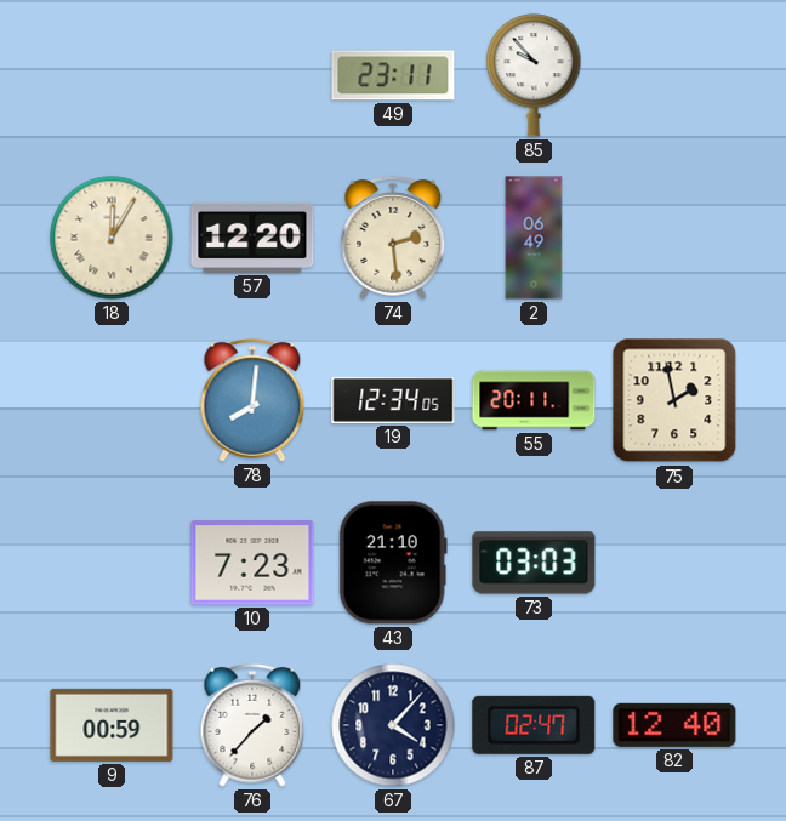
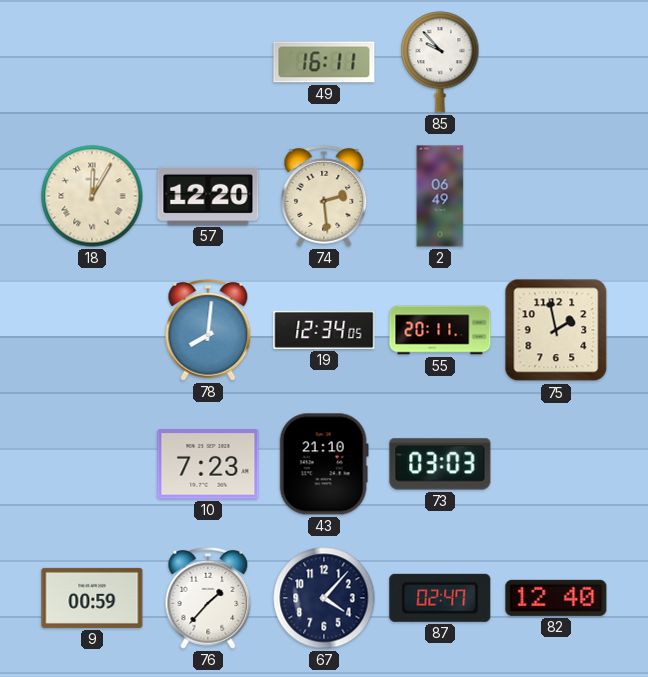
49: 23:11 -> 16:11 (324, 62)
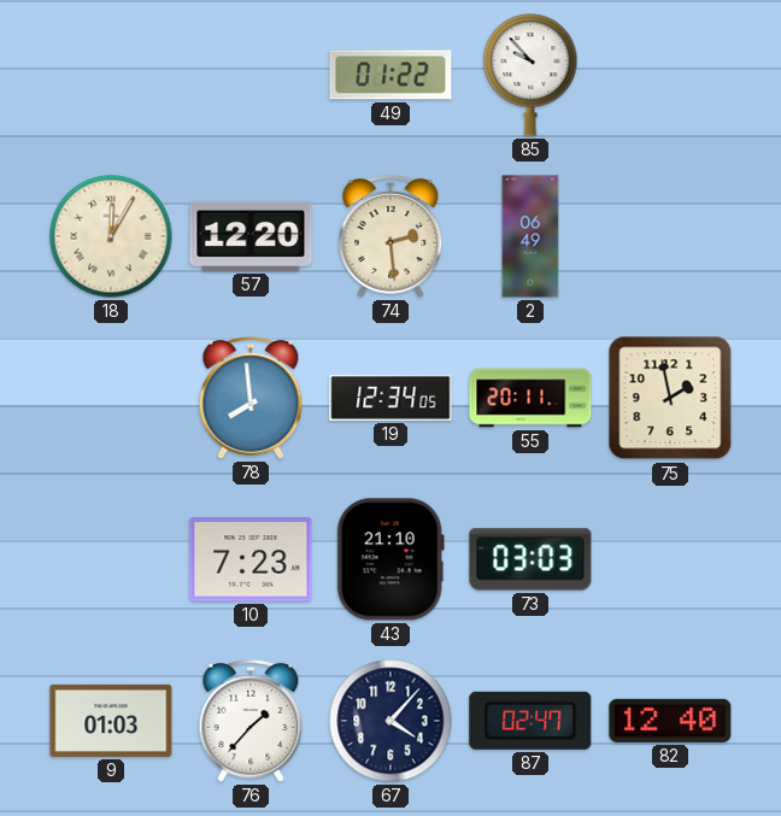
49: 16:11 -> 01:22 (390, 75)
78: 8:01 -> 7:59 (251, 399)
9: 00:59 -> 01:03 (111, 721)
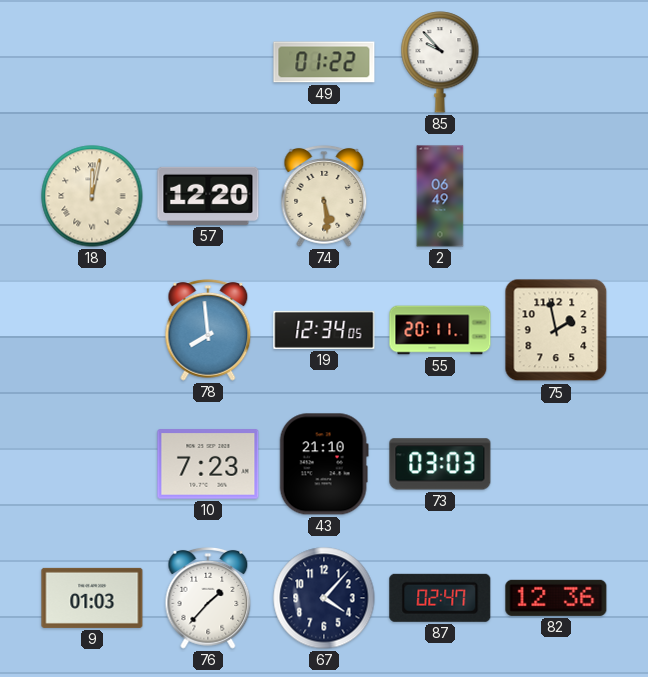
18: 12:05 -> 12:02 (92, 196)
74: 2:29 -> 5:29 (324, 197)
82: 12:40 -> 12:36 (556, 598)
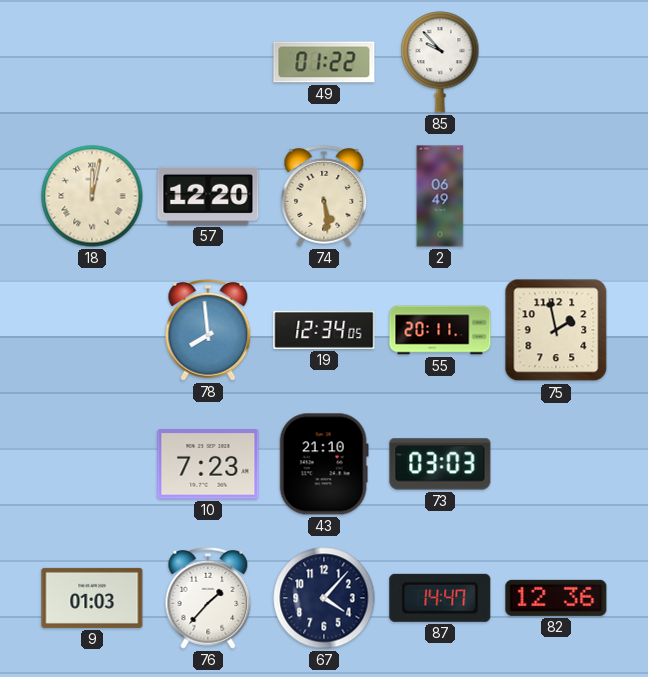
87: 02:47 -> 14:47 (440, 598)
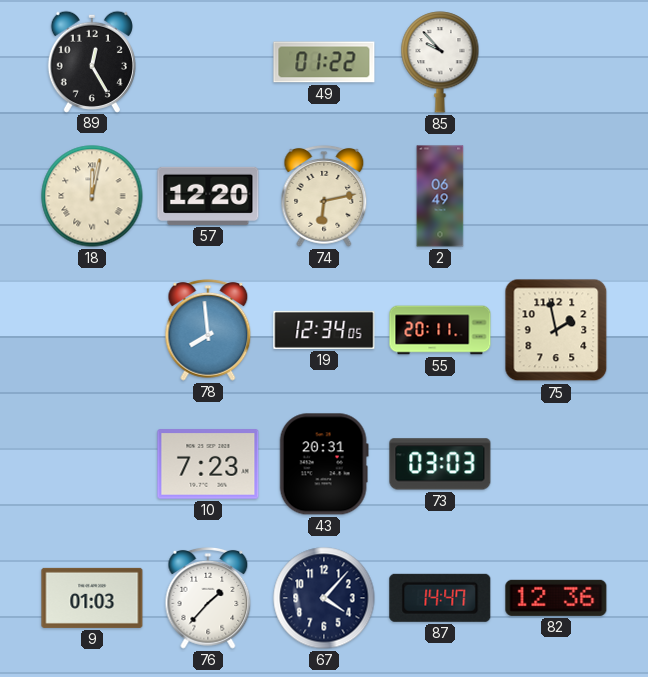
89: none -> 12:25 (92, 61)
74: 5:29 -> 6:13 (324, 197)
43: 21:10 -> 20:31 (324, 464)
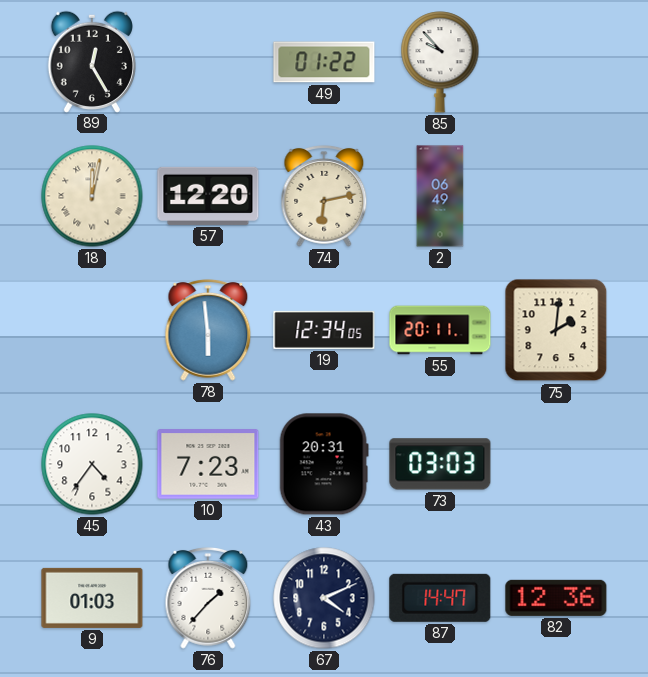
78: 7:59 -> 5:59 (208, 331)
75: 1:58 -> 2:01 (556, 330)
45: none -> 4:36 (92, 464)
67: 4:07 -> 4:11 (324, 598)
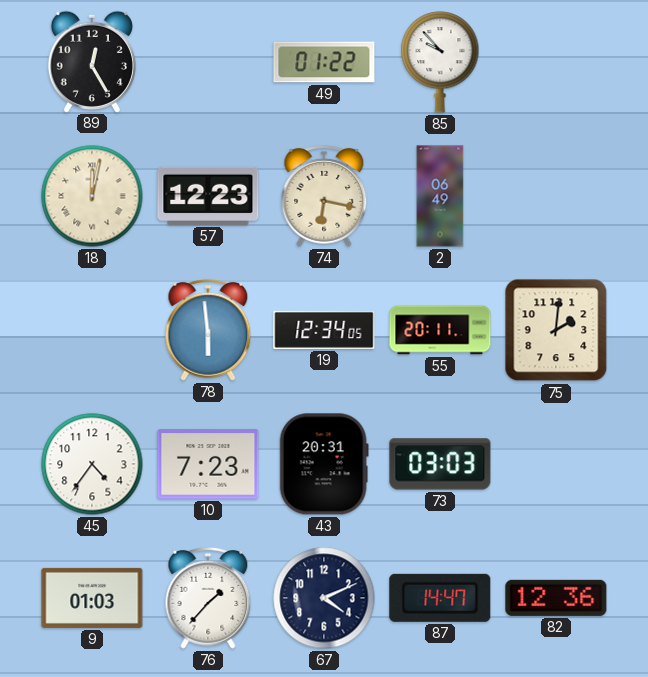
57: 12:20 -> 12:23 (208, 196)
74: 6:13 -> 6:17 (324, 197)
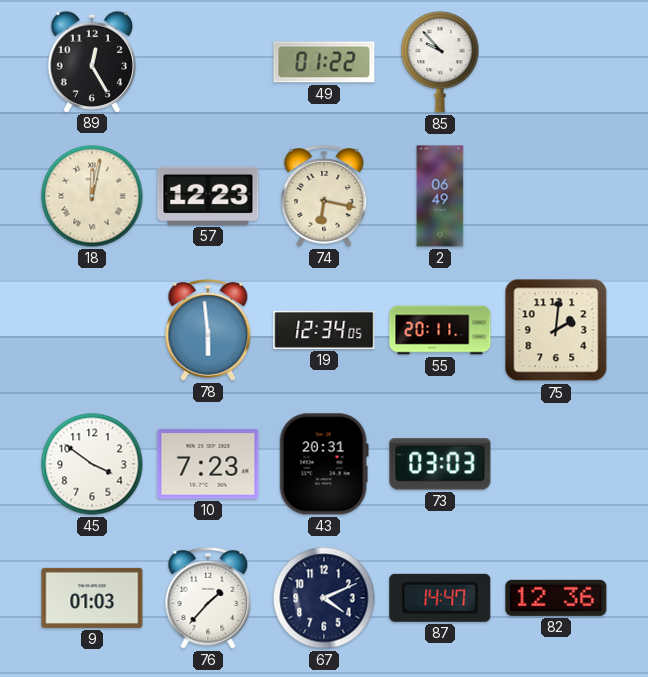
45: 4:36 -> 3:51 (92, 464)
